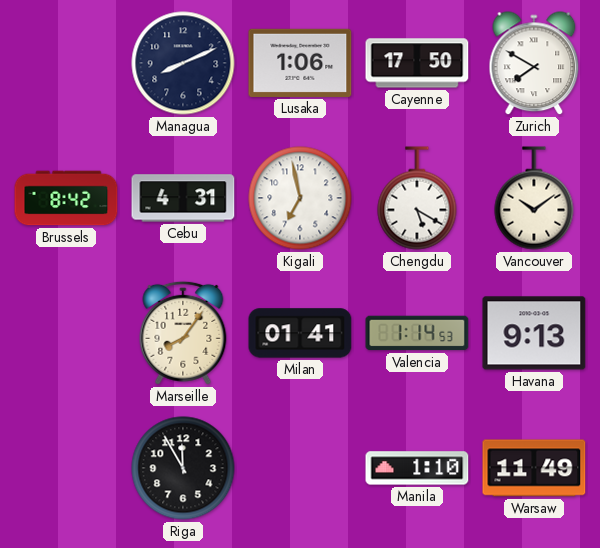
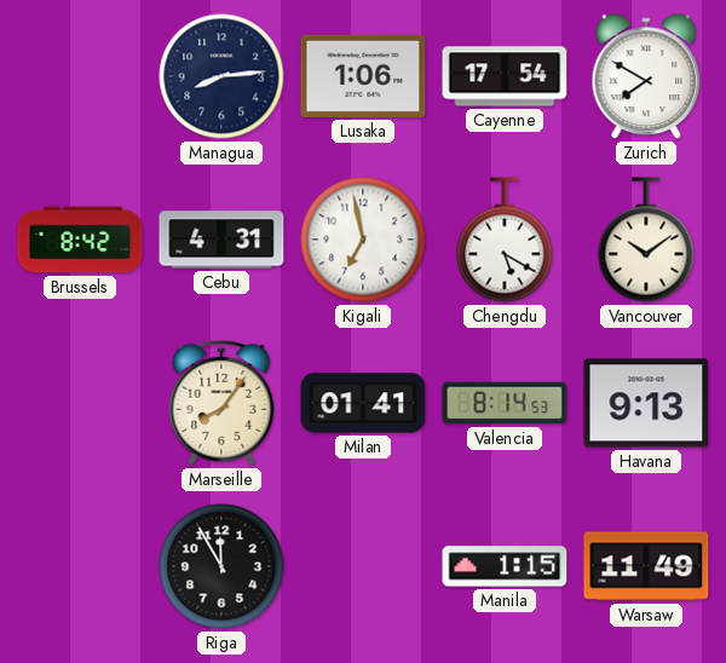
Managua: 8:11 -> 8:14 (221, 76)
Cayenne: 17:50 -> 17:54 (505, 76)
Valencia: 1:14 -> 8:14 (505, 403)
Manila: 1:10 -> 1:15 (505, 566)
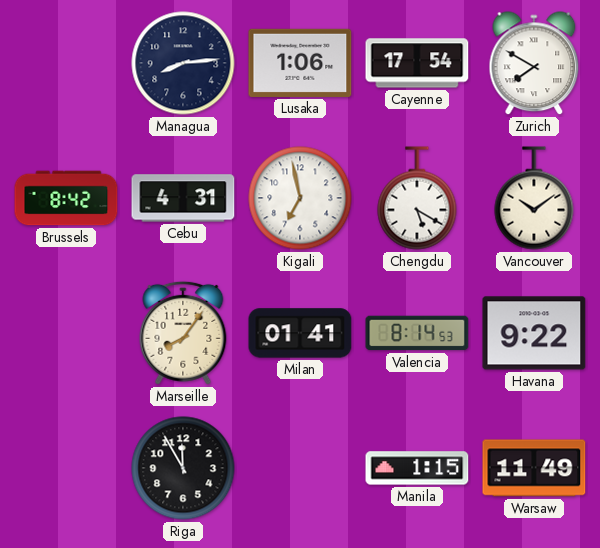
Havana: 9:13 -> 9:22 (534, 333)
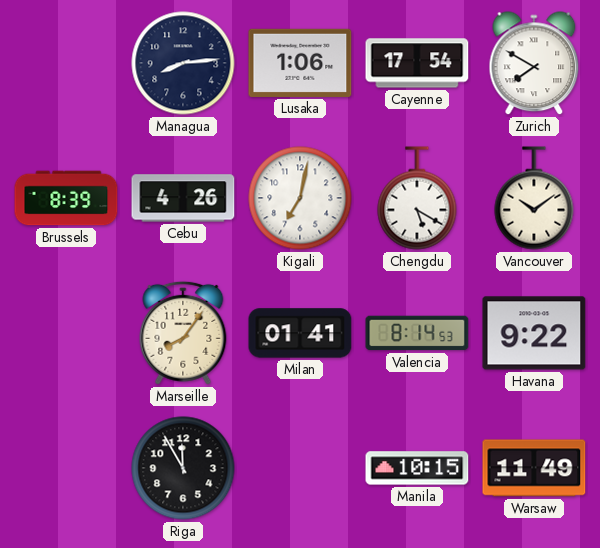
Brussels: 8:42 -> 8:39 (66, 198)
Cebu: 4:31 -> 4:26 (183, 198)
Kigali: 6:58 -> 7:02 (300, 198)
Manila: 1:15 -> 10:15 (417, 468)
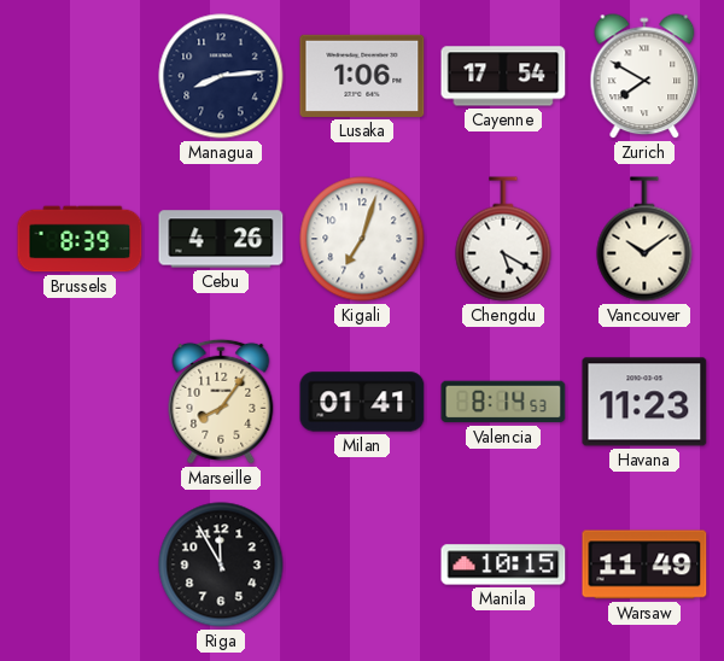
Kigali: 7:02 -> 7:03 (362, 239)
Havana: 9:22 -> 11:23 (644, 402)
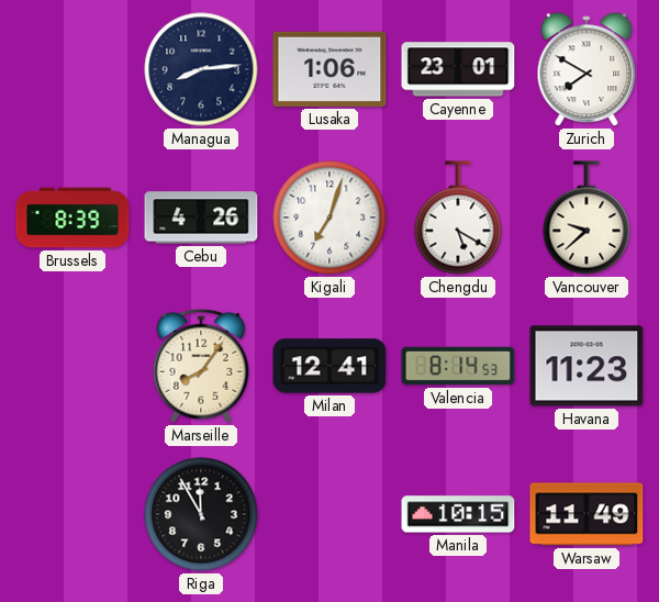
Cayenne: 17:54 -> 23:01 (458, 69)
Vancouver: 10:09 -> 9:38 (587, 218)
Milan: 01:41 -> 12:41 (329, 366)
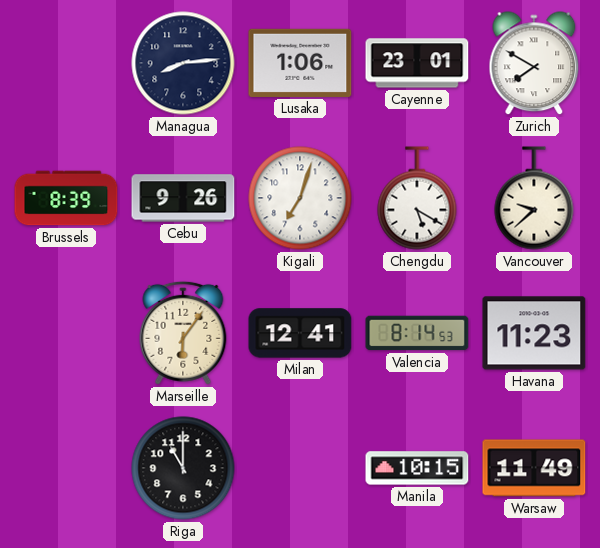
Cebu: 4:26 -> 9:26 (183, 198)
Marseille: 8:06 -> 6:06 (183, 333)
Riga: 11:55 -> 11:00 (183, 468)
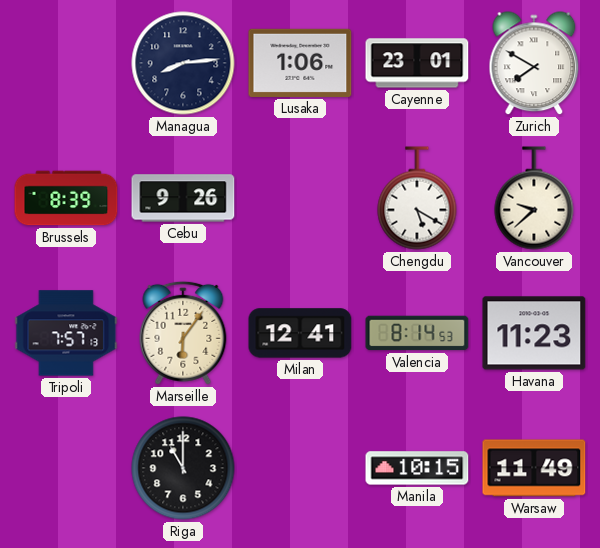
Kigali: 7:03 -> none (300, 198)
Tripoli: none -> 7:57 (66, 333)
